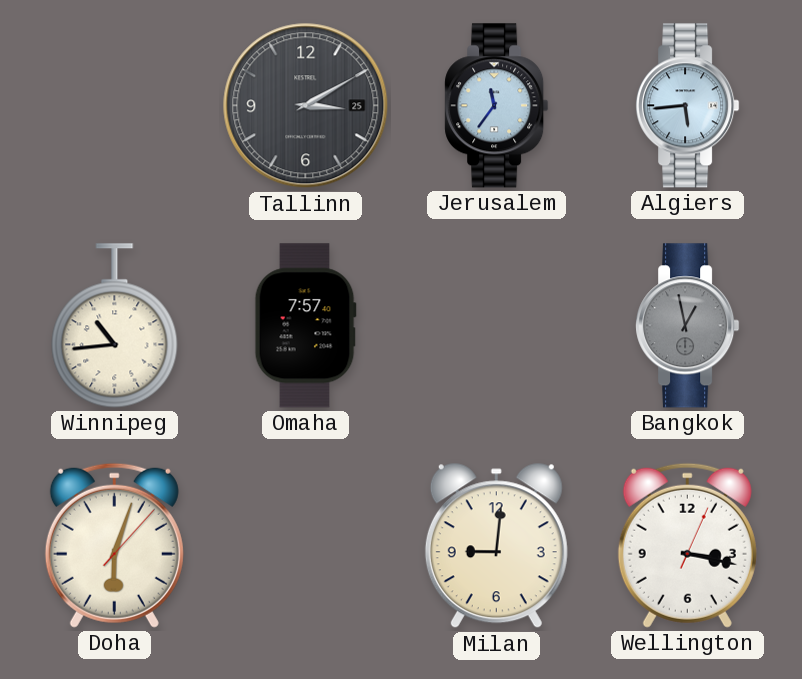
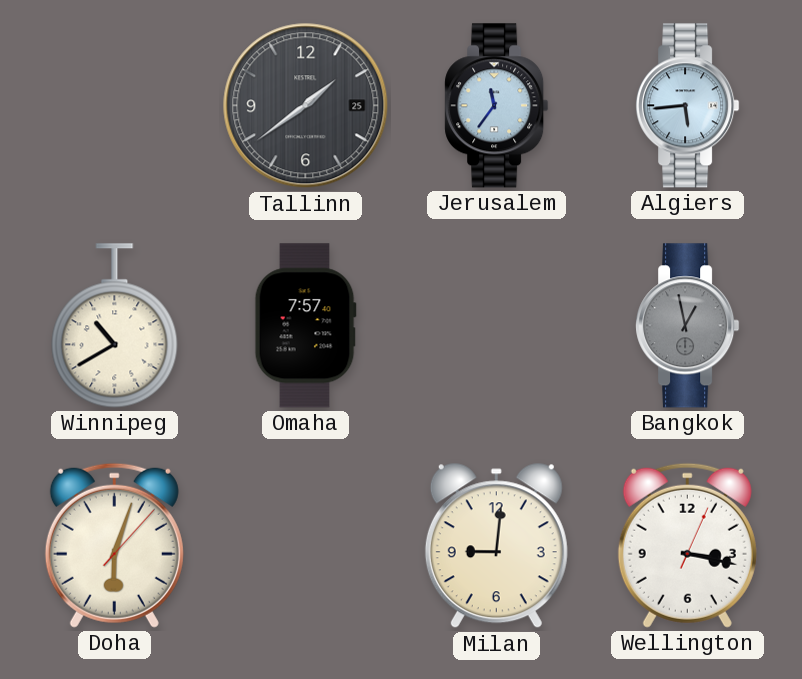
Tallinn: 3:10 -> 1:39 (306, 106)
Winnipeg: 10:44 -> 10:40 (115, 326)
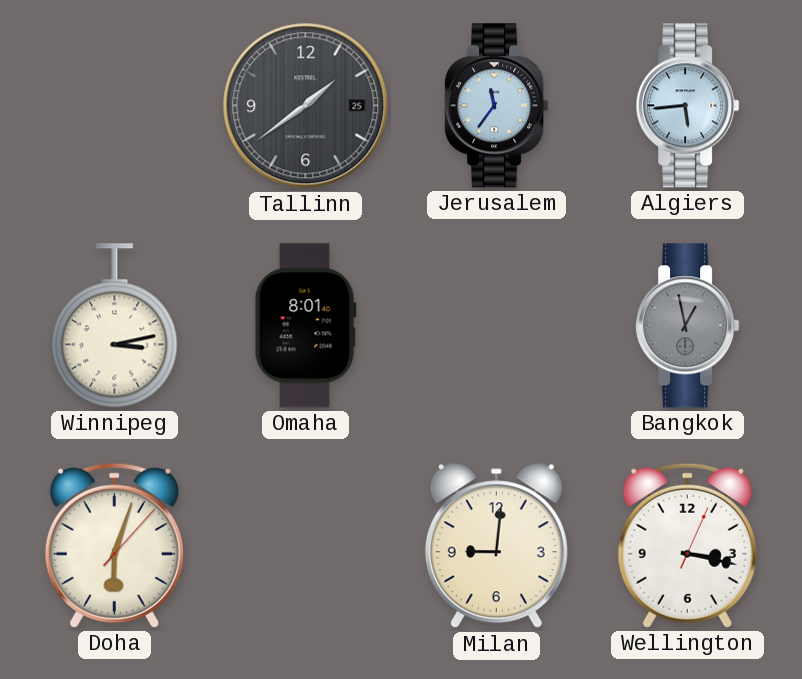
Winnipeg: 10:40 -> 3:13 (115, 326)
Omaha: 7:57 -> 8:01 (305, 326)
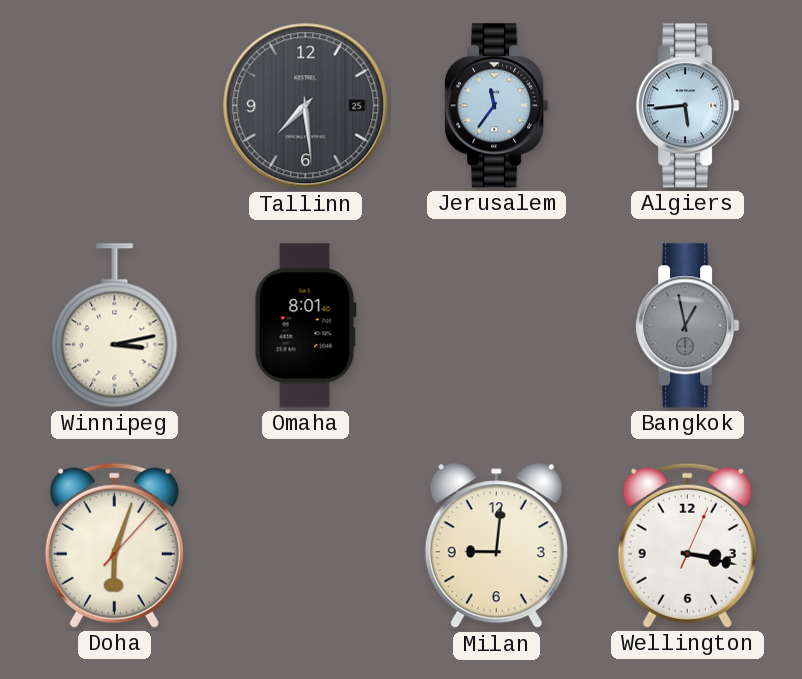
Tallinn: 1:39 -> 7:29 (306, 106)
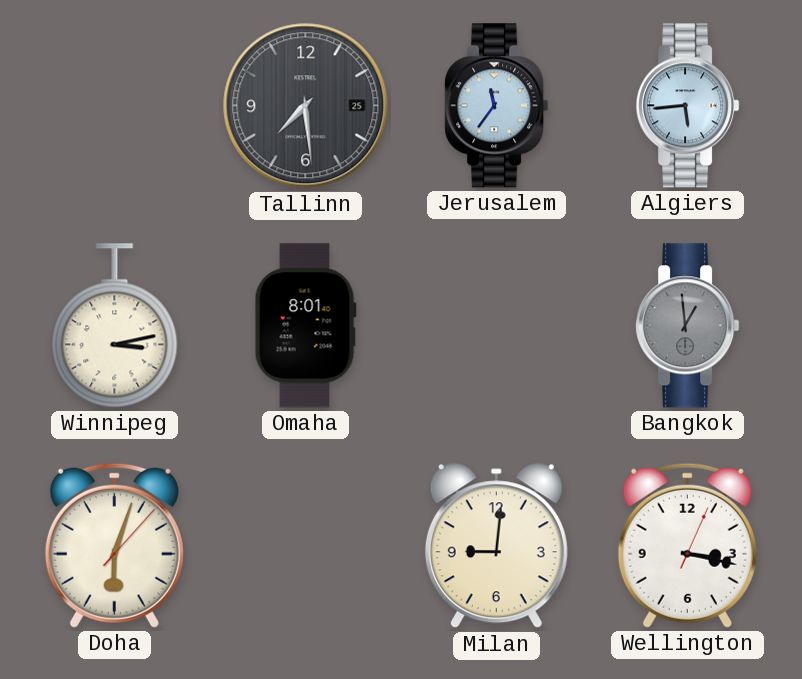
Bangkok: 12:58 -> 12:59 (688, 326)
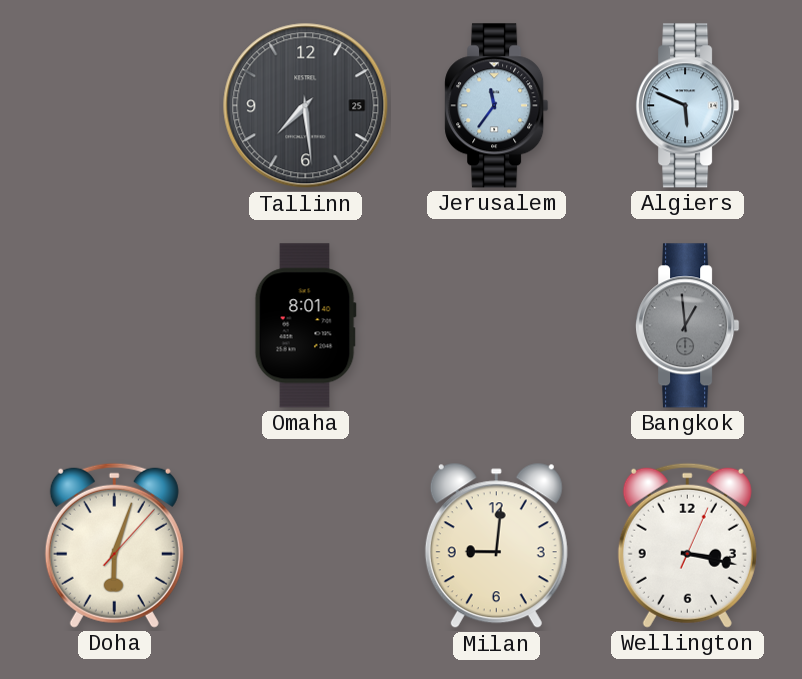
Algiers: 5:44 -> 5:49 (688, 106)
Winnipeg: 3:13 -> none (115, 326)
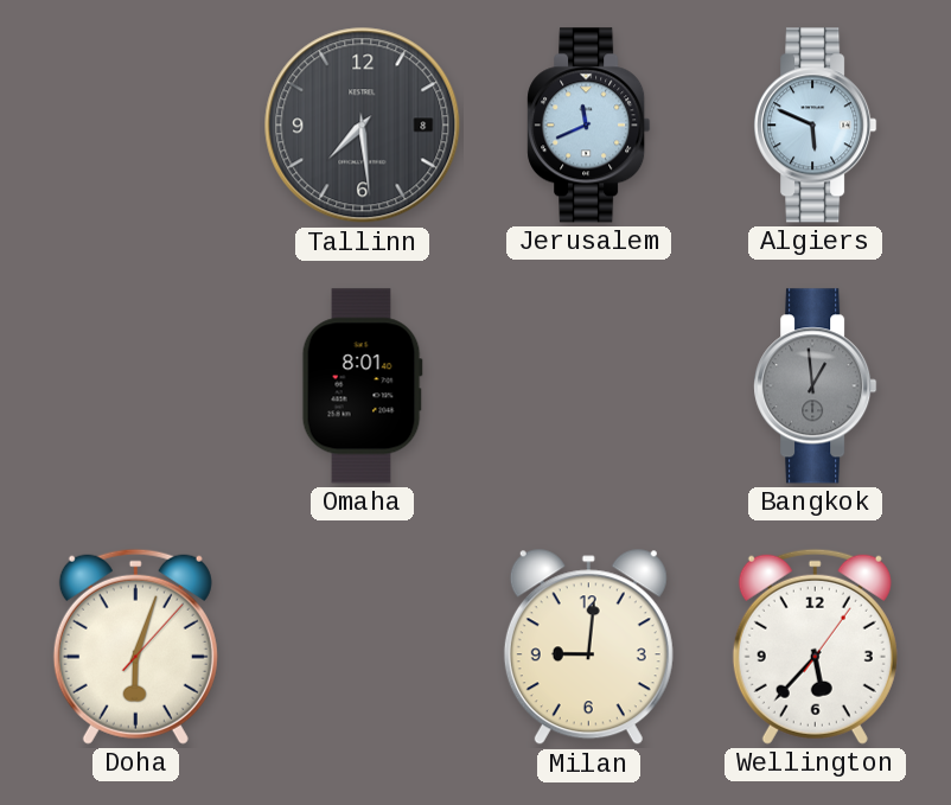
Tallinn date: 25 -> 8 (363, 126)
Jerusalem: 11:36 -> 11:41 (589, 126)
Wellington: 3:17 -> 5:37 (815, 646)
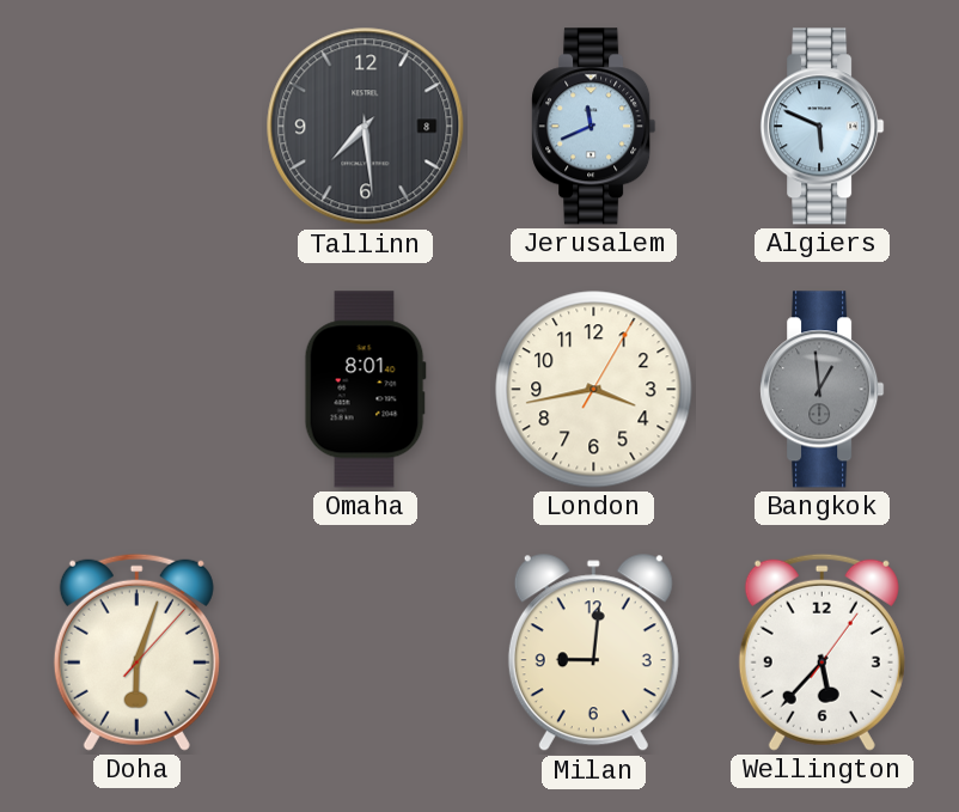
London: none -> 3:43 (594, 390)
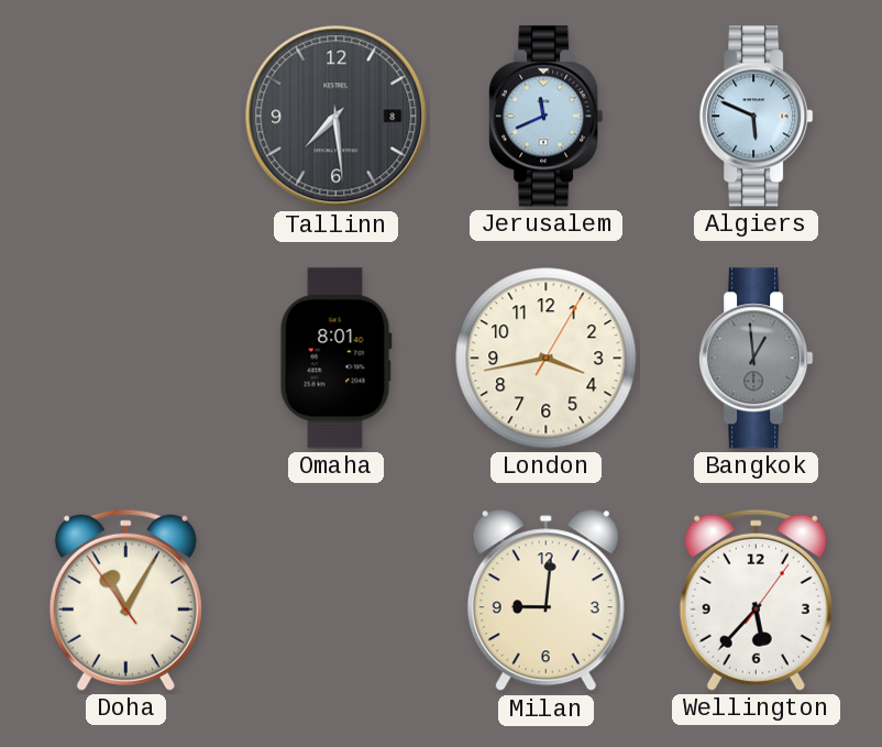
Doha: 6:03 -> 11:04 (125, 600)
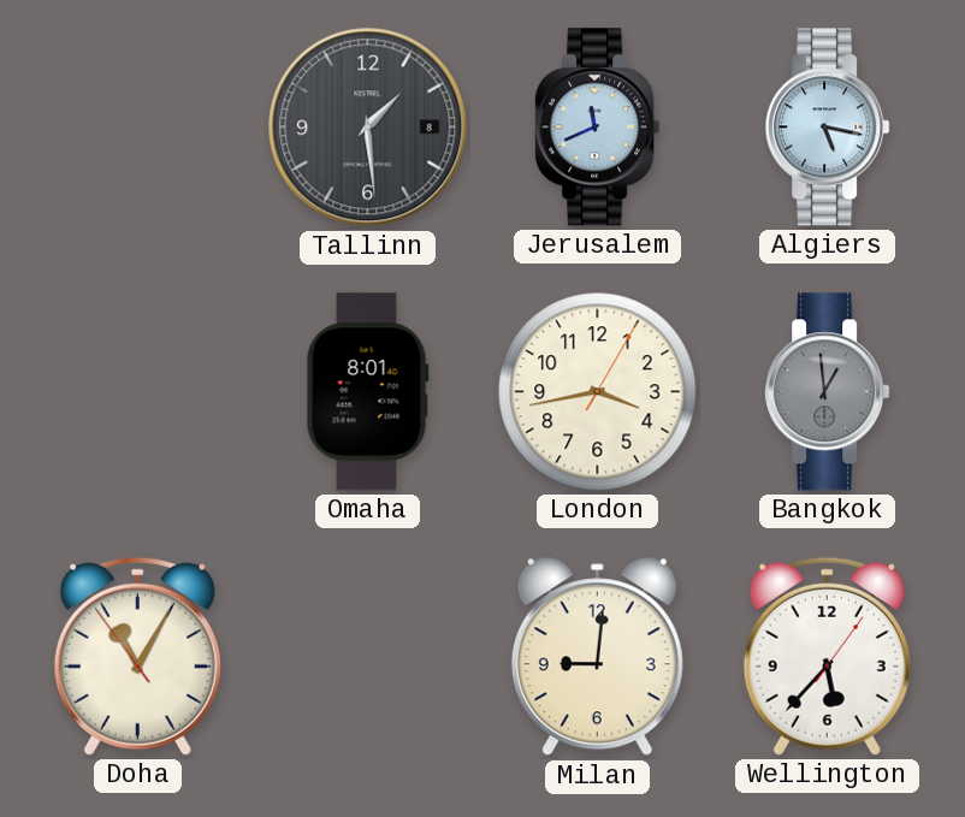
Tallinn: 7:29 -> 1:29 (368, 128)
Algiers: 5:49 -> 5:17 (828, 128)
